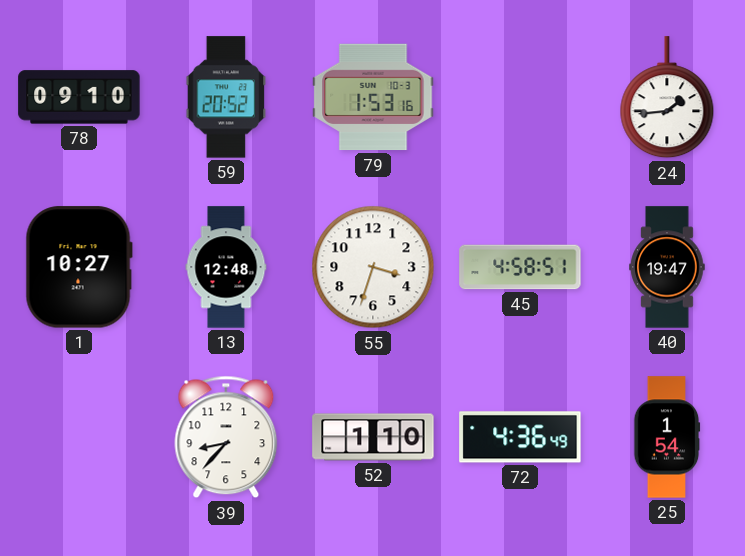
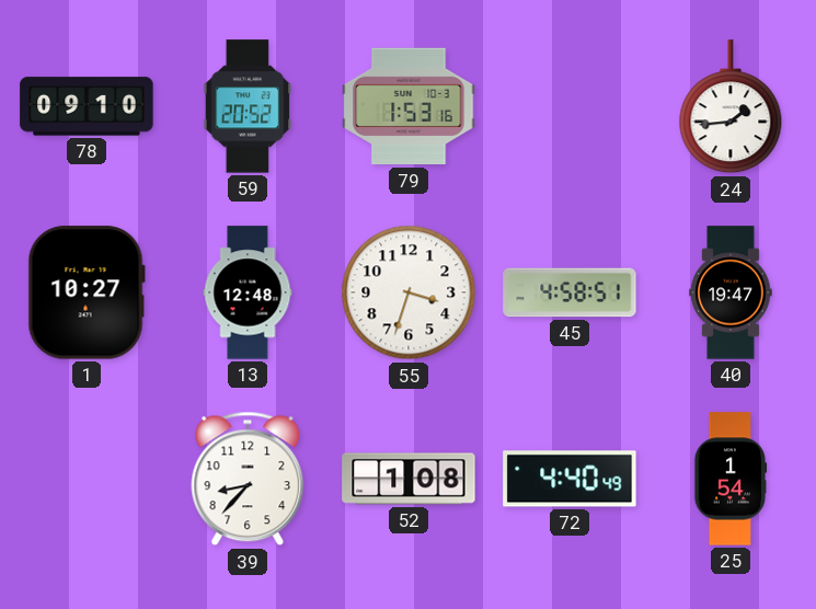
52: 1:10 -> 1:08 (409, 479)
72: 4:36 -> 4:40 (570, 479)
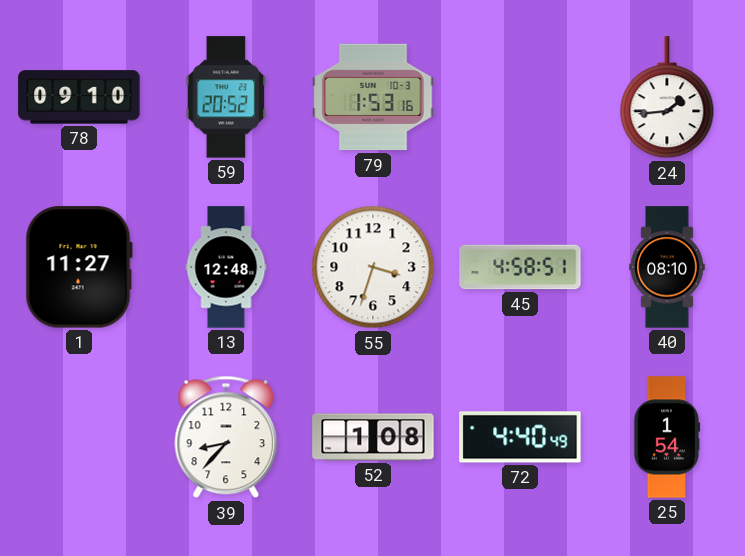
1: 10:27 -> 11:27 (79, 267)
40: 19:47 -> 08:10 (667, 267)
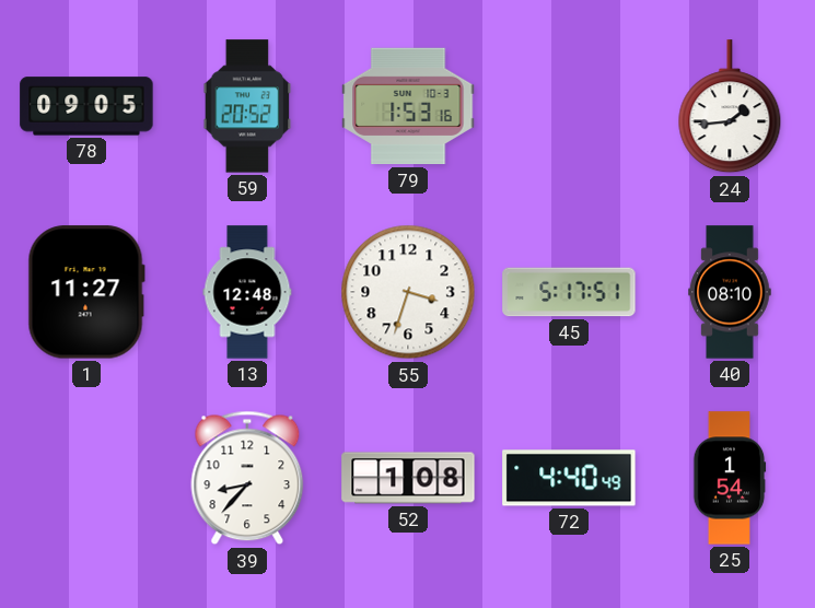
78: 09:10 -> 09:05 (86, 106)
45: 4:58 -> 5:17 (569, 292)
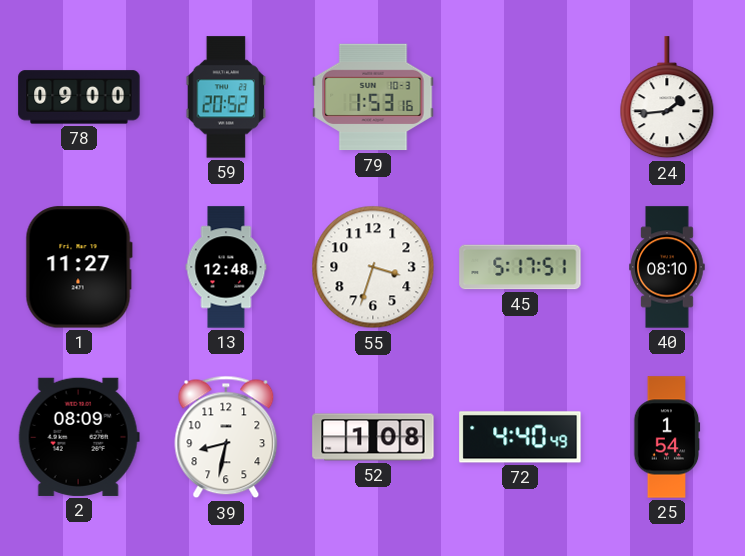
78: 09:05 -> 09:00 (79, 97)
2: none -> 08:09 (79, 437)
39: 8:37 -> 8:32 (226, 437)
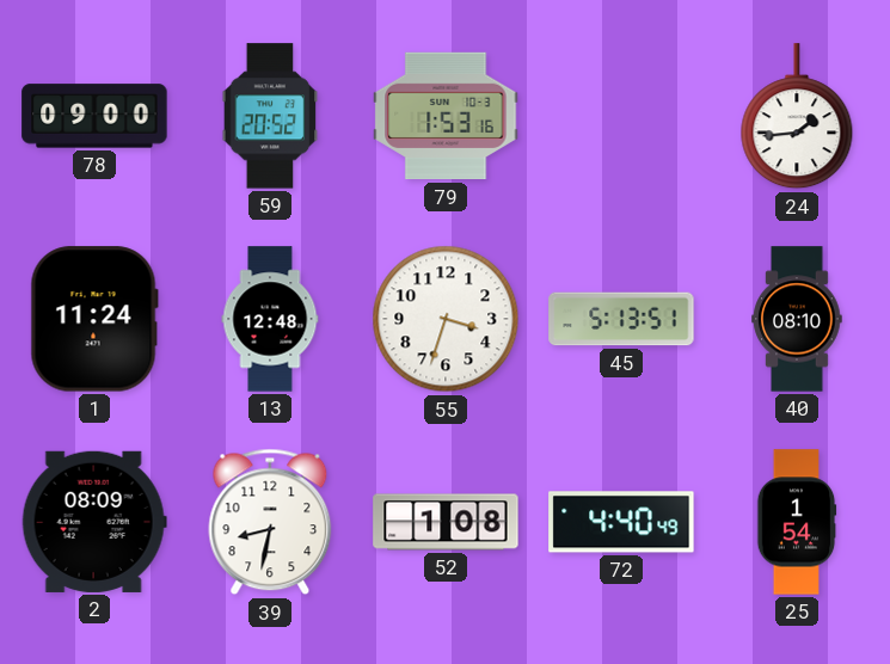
1: 11:27 -> 11:24 (94, 319)
45: 5:17 -> 5:13 (621, 319)
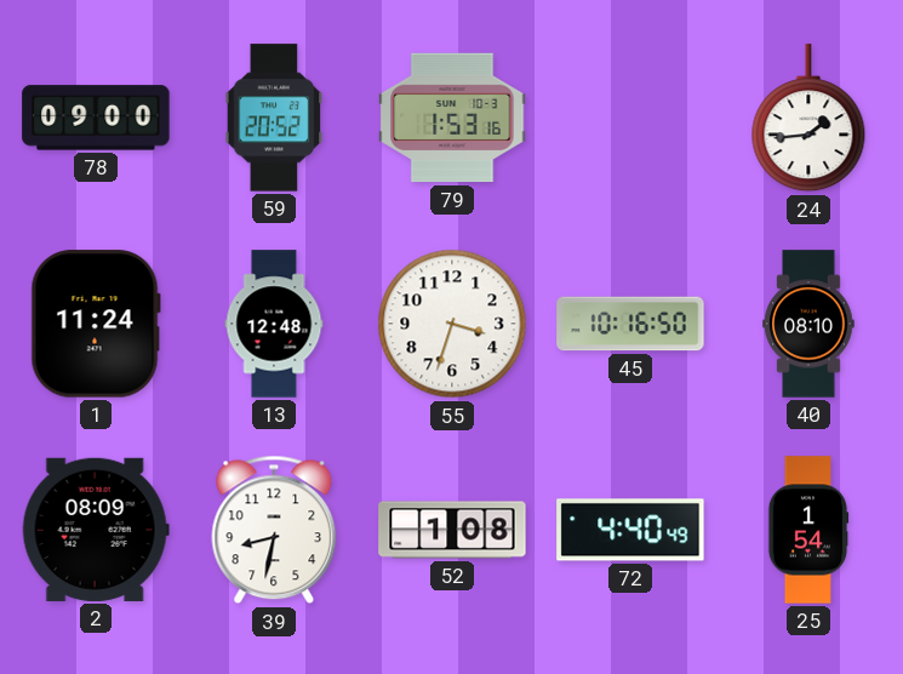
45: 5:13 -> 10:16 (630, 324)
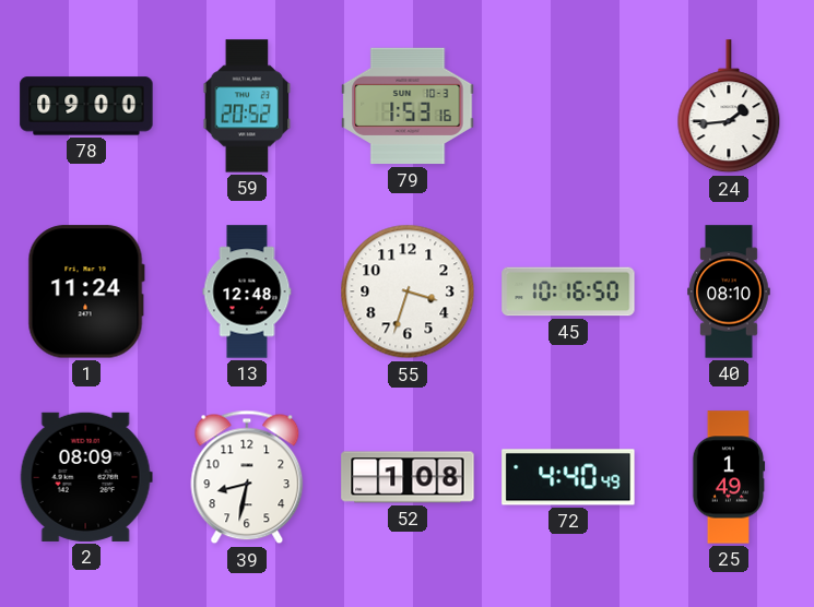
25: 1:54 -> 1:49 (729, 477)
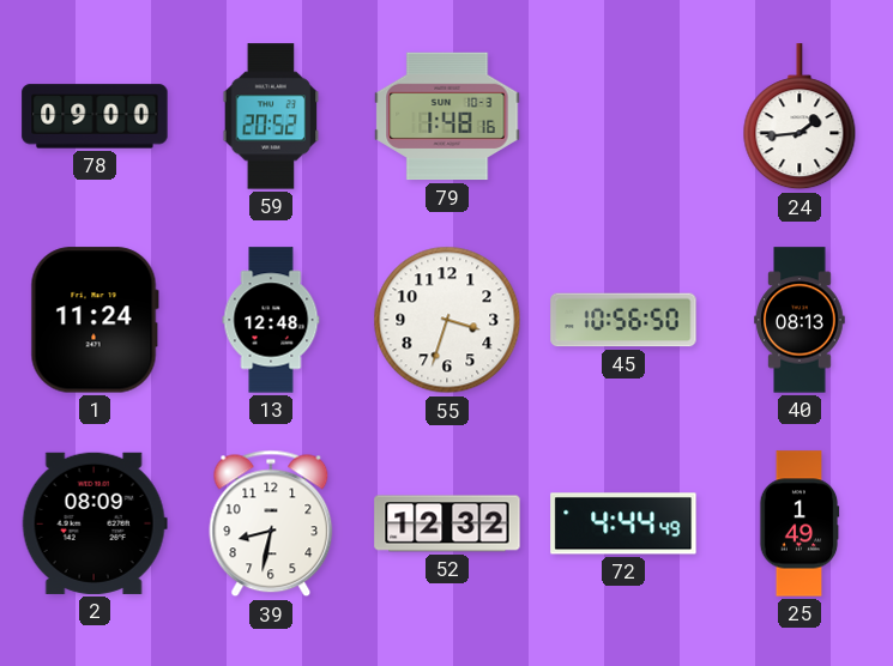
79: 1:53 -> 1:48 (447, 116)
45: 10:16 -> 10:56 (623, 320)
40: 08:10 -> 08:13 (800, 320)
52: 1:08 -> 12:32 (447, 523)
72: 4:40 -> 4:44 (623, 523)
